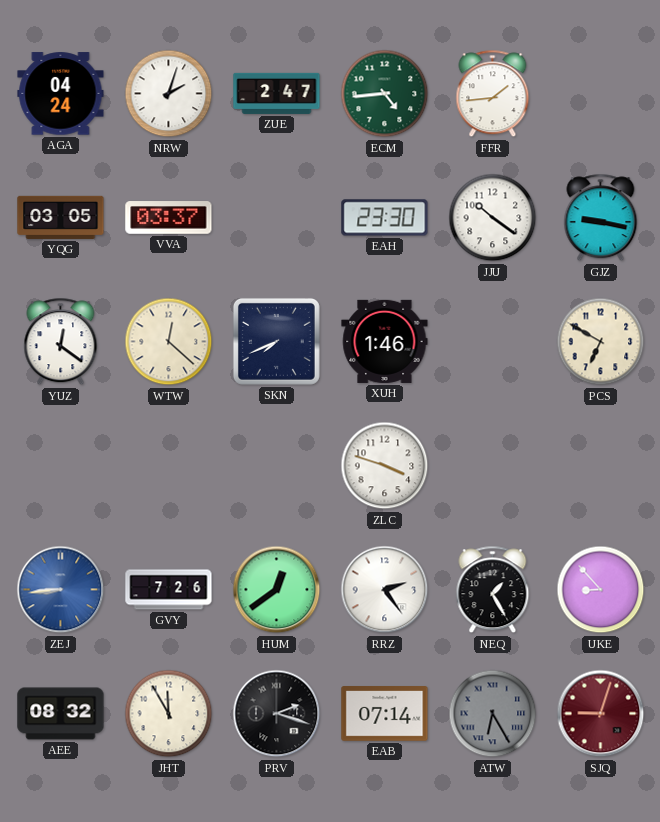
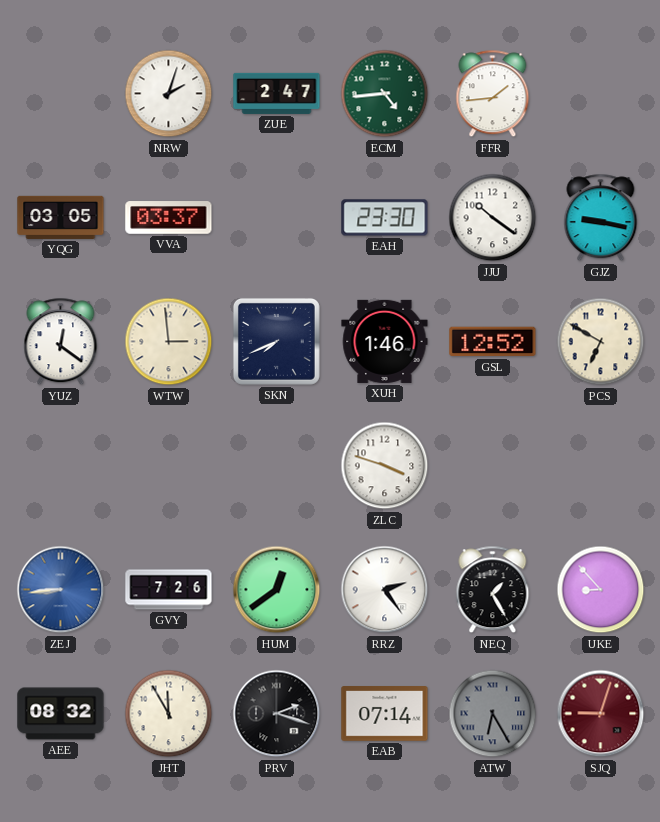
AGA: 04:24 -> none (61, 94)
WTW: 12:22 -> 2:59 (169, 342)
GSL: none -> 12:52 (493, 342)
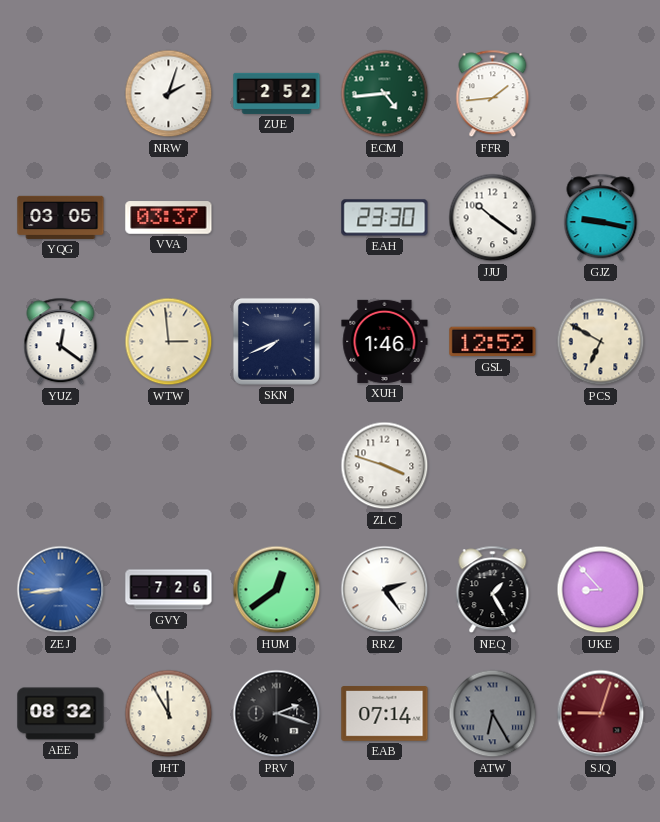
ZUE: 2:47 -> 2:52 (277, 93)
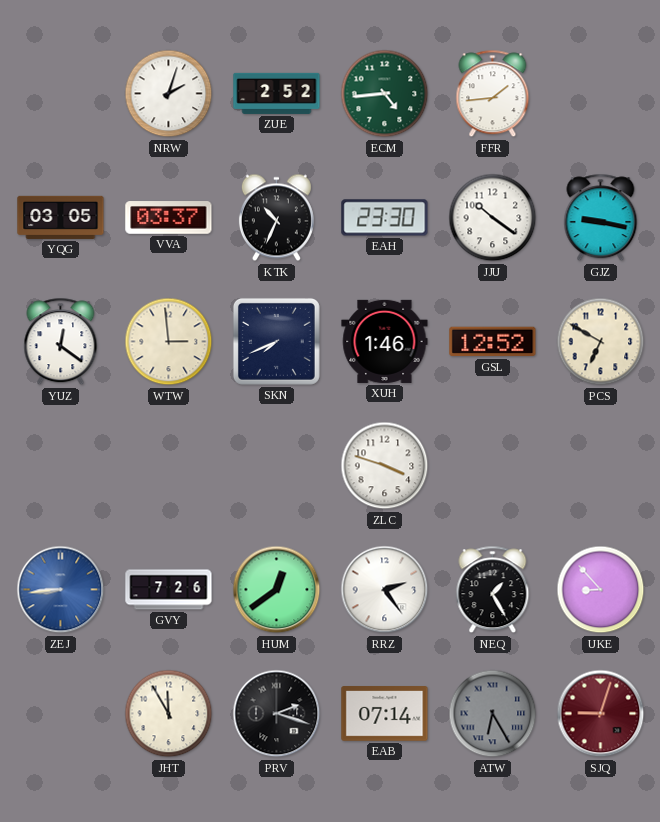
KTK: none -> 10:34 (276, 218)
AEE: 08:32 -> none (61, 714)
